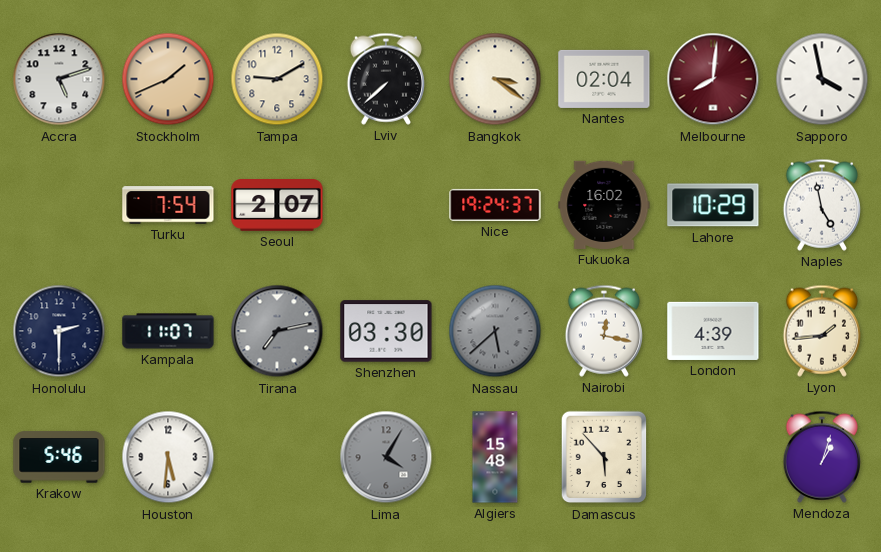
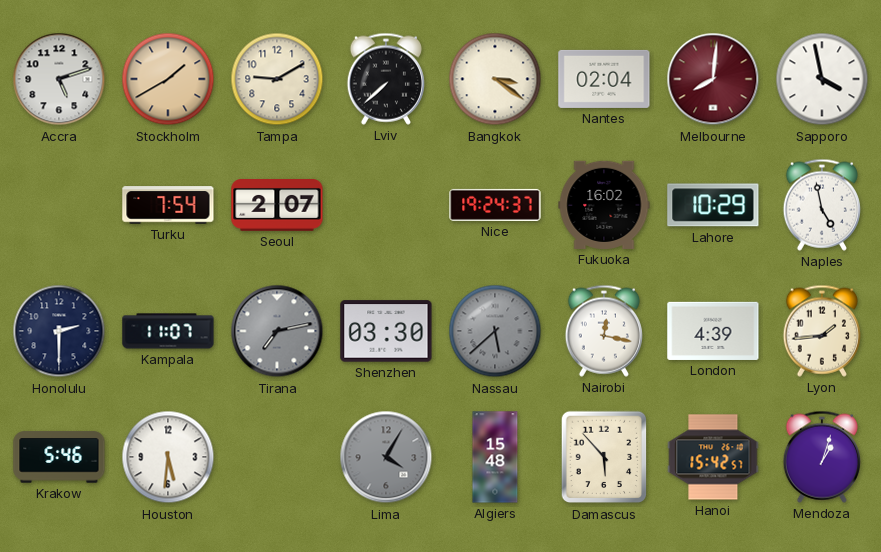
Stockholm: 1:41 -> 1:40 (168, 79)
Hanoi: none -> 15:42 (713, 457)
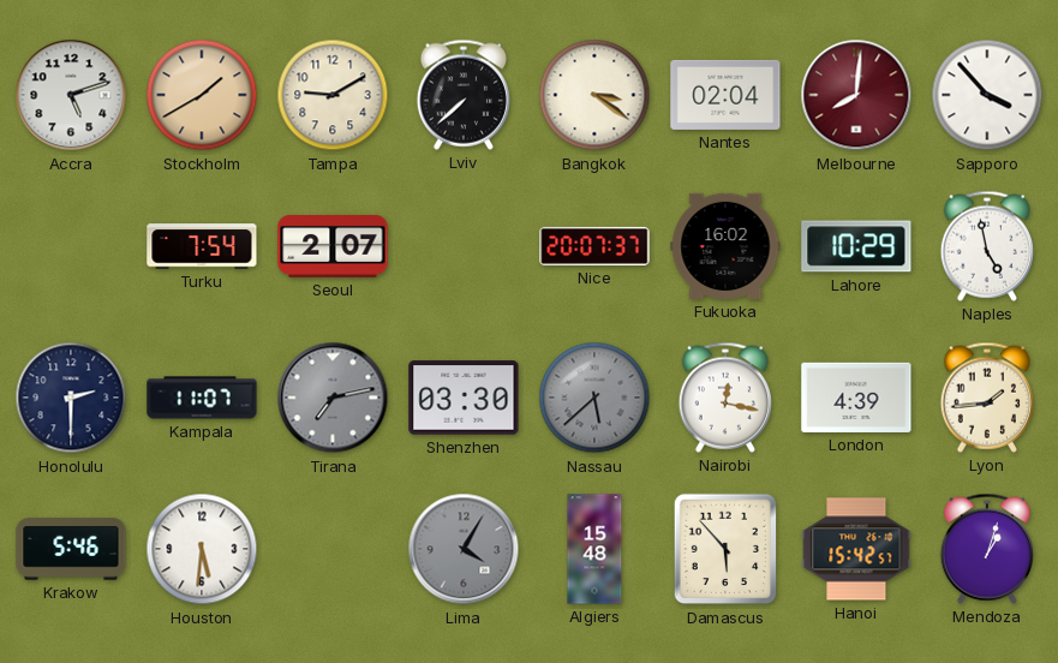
Sapporo: 3:58 -> 3:53 (987, 95)
Nice: 19:24 -> 20:07 (594, 246)
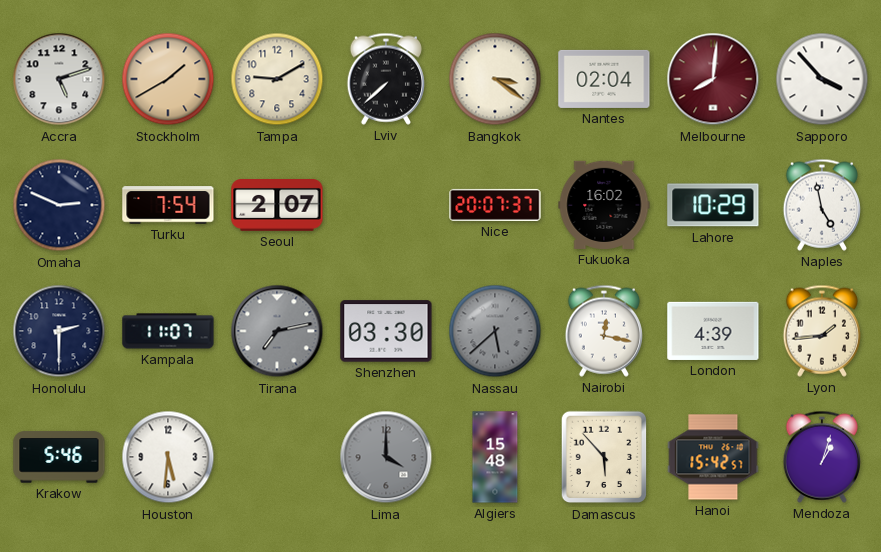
Omaha: none -> 2:49 (59, 205)
Lima: 4:05 -> 4:00 (386, 457)
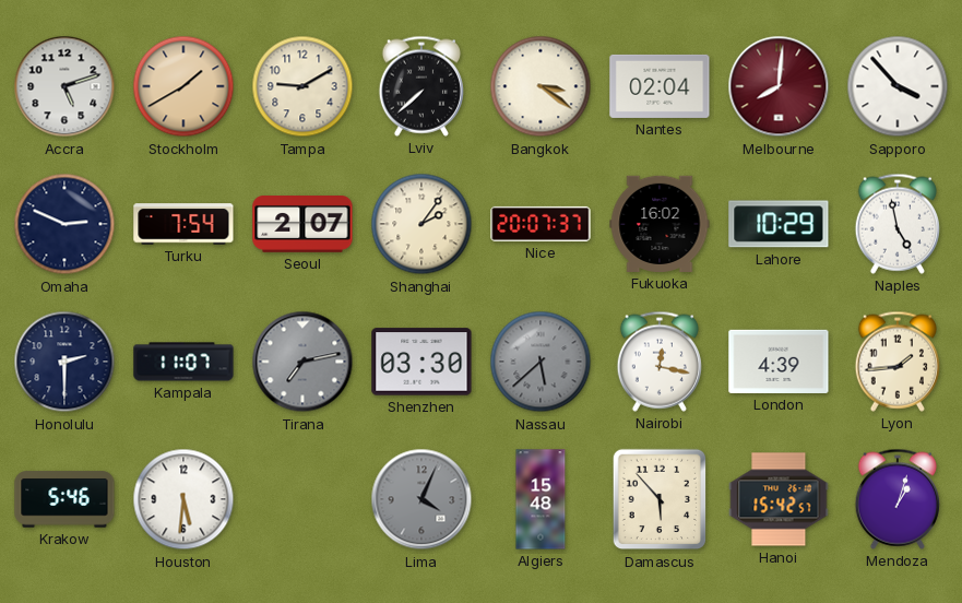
Shanghai: none -> 2:06 (421, 224)
Lima: 4:00 -> 4:04 (421, 499)
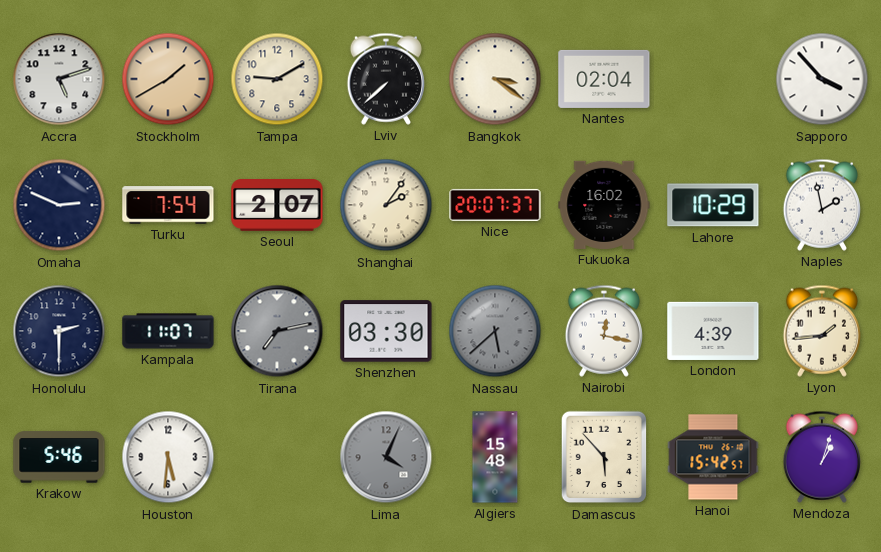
Melbourne: 8:01 -> none (779, 86)
Naples: 4:58 -> 1:58 (822, 205)
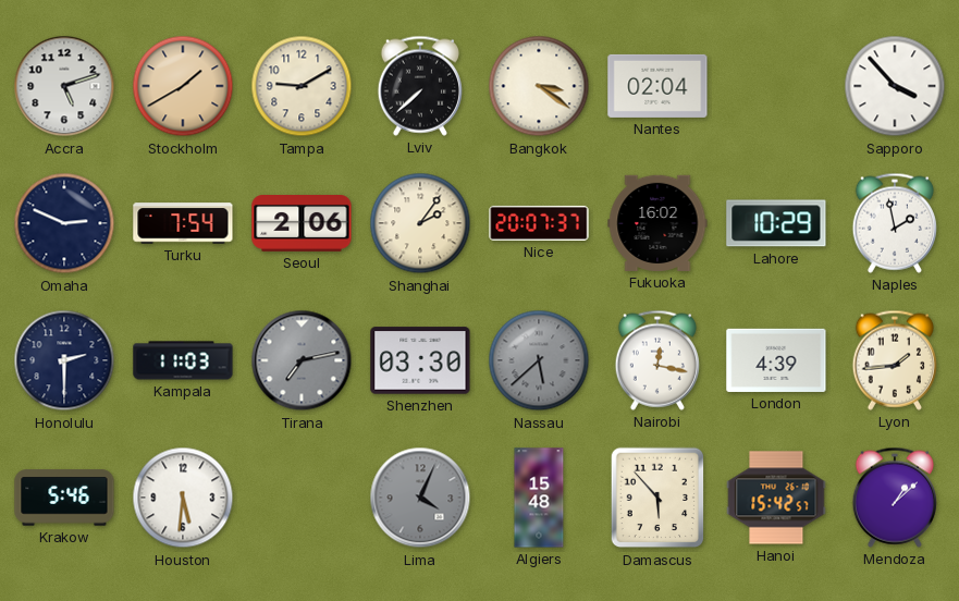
Seoul: 2:07 -> 2:06 (302, 224)
Kampala: 11:07 -> 11:03 (183, 360)
Mendoza: 1:03 -> 1:08 (895, 498)
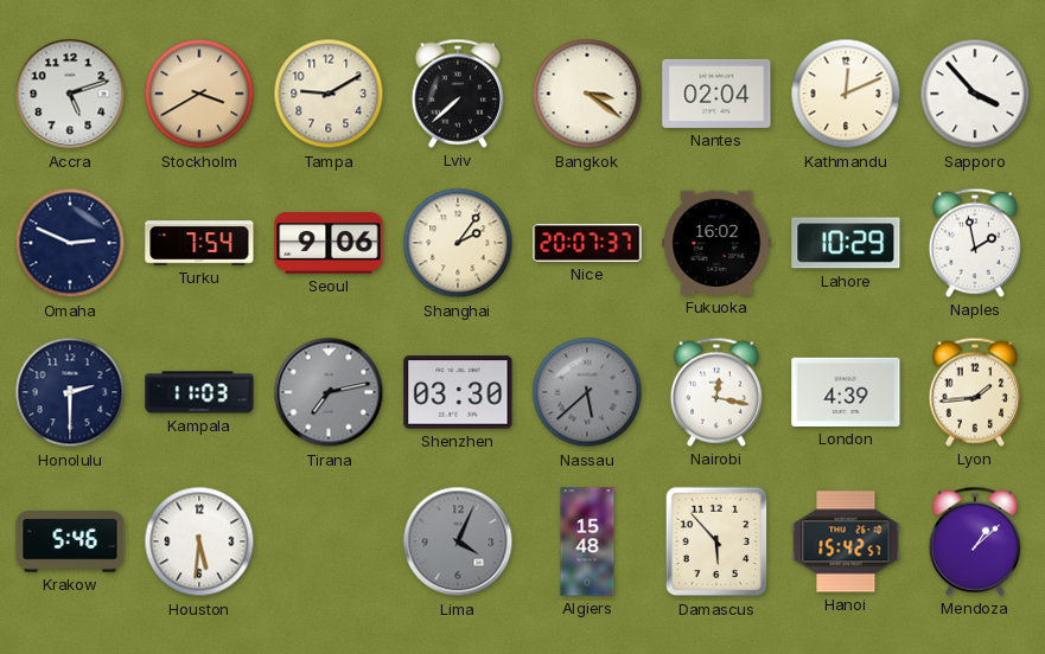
Stockholm: 1:40 -> 3:40 (199, 94)
Kathmandu: none -> 12:11 (846, 94)
Seoul: 2:06 -> 9:06 (329, 244)
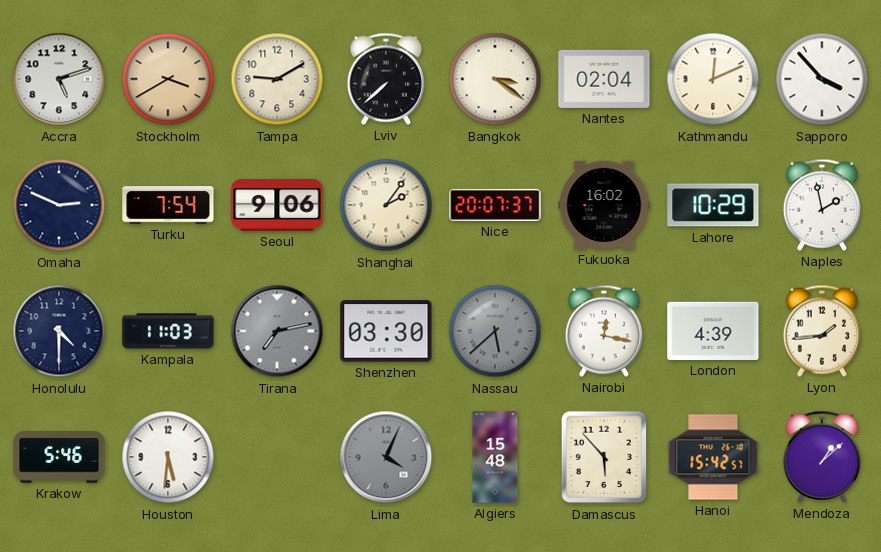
Honolulu: 2:30 -> 4:30 (59, 331)
